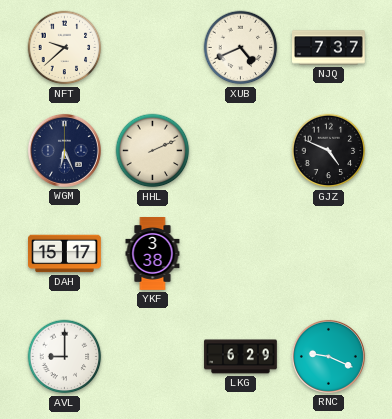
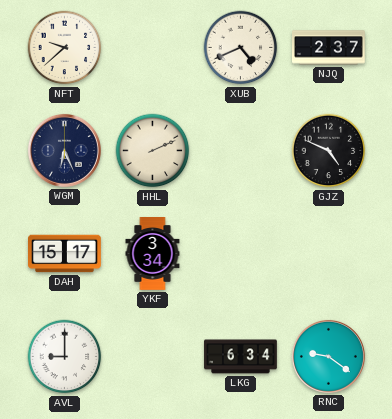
NJQ: 7:37 -> 2:37 (329, 48)
YKF: 3:38 -> 3:34 (153, 254)
LKG: 6:29 -> 6:34 (241, 357)
RNC: 9:19 -> 9:21 (328, 356)
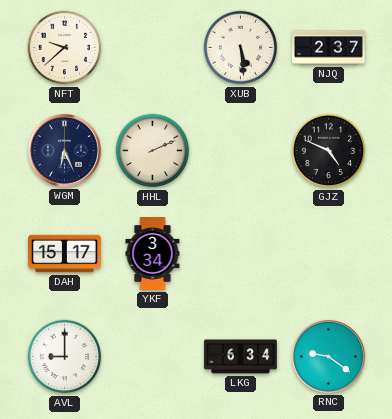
XUB: 4:41 -> 5:29 (241, 48)
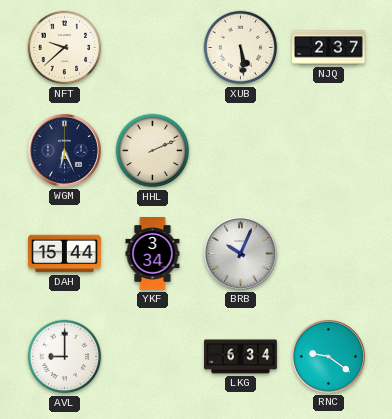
GJZ: 4:49 -> none (329, 151)
DAH: 15:17 -> 15:44 (65, 254)
BRB: none -> 10:04 (240, 253)
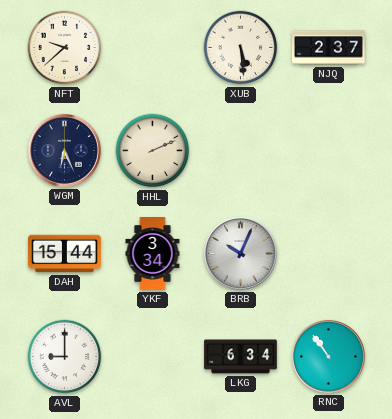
RNC: 9:21 -> 10:54 (328, 356)
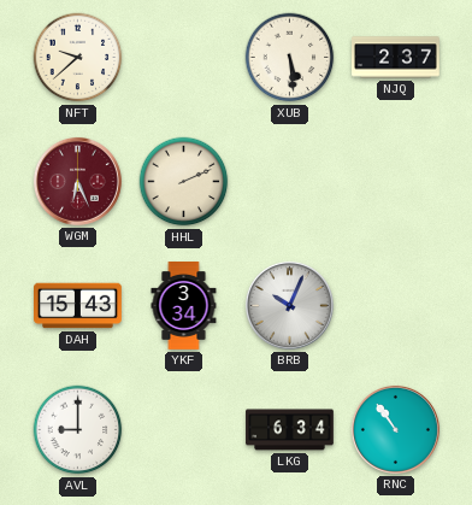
WGM dial: navy -> burgundy (77, 181)
DAH: 15:44 -> 15:43 (78, 306)
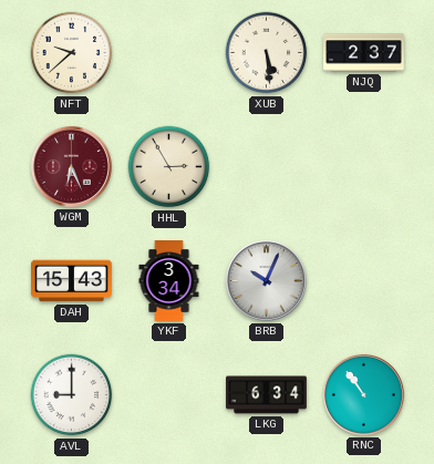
HHL: 2:11 -> 2:55 (169, 167)
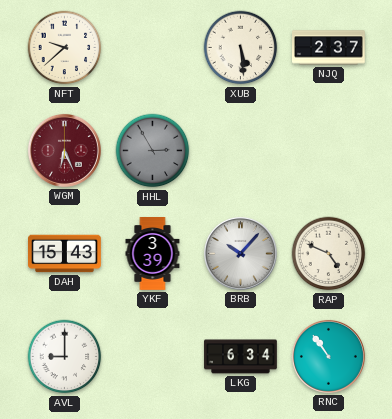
HHL dial: cream -> grey (153, 151)
YKF: 3:34 -> 3:39 (153, 254)
BRB: 10:04 -> 10:07 (240, 253)
RAP: none -> 4:49 (329, 254)
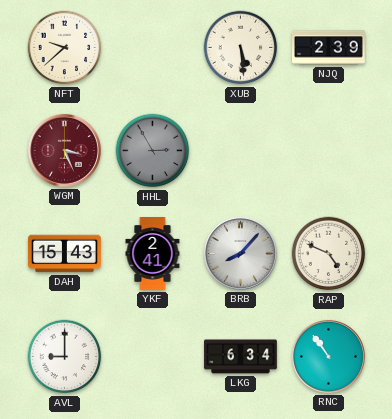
NJQ: 2:37 -> 2:39 (329, 48)
WGM: 6:26 -> 3:26 (64, 150)
YKF: 3:39 -> 2:41 (153, 254)
BRB: 10:07 -> 8:07 (240, 253)
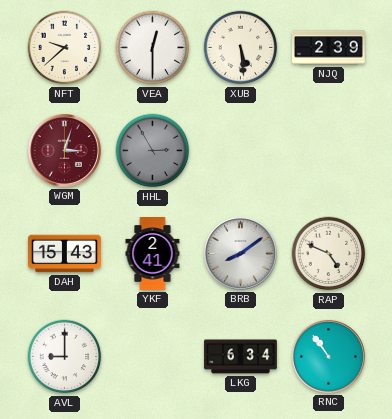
VEA: none -> 12:30 (153, 48)
WGM: 3:26 -> 3:03 (64, 150)
BRB: 8:07 -> 8:09 (240, 253)
